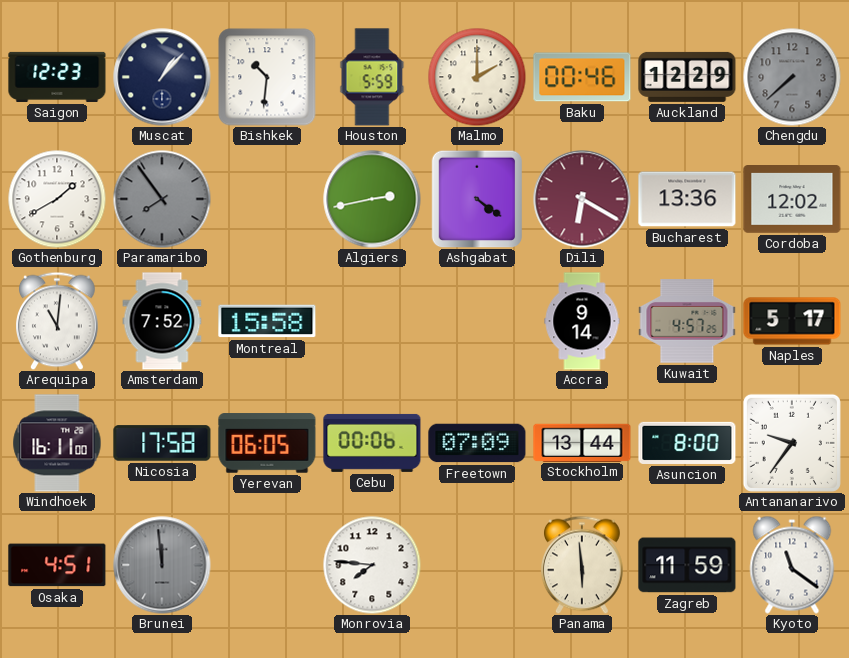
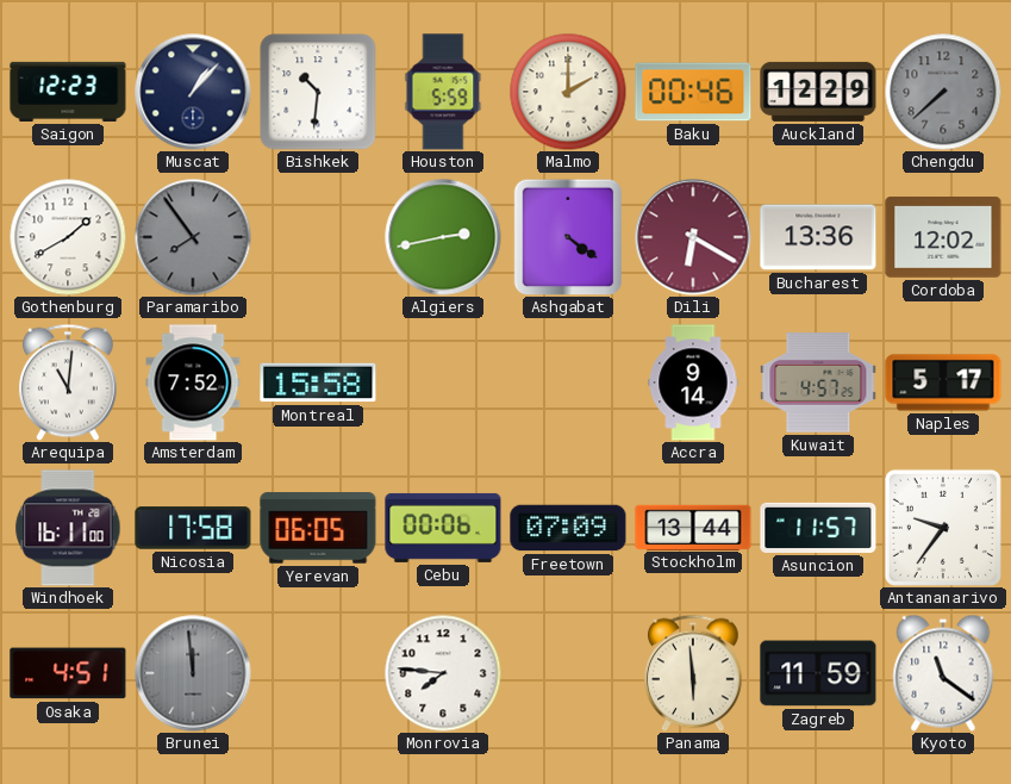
Asuncion: 8:00 -> 11:57 (818, 528)
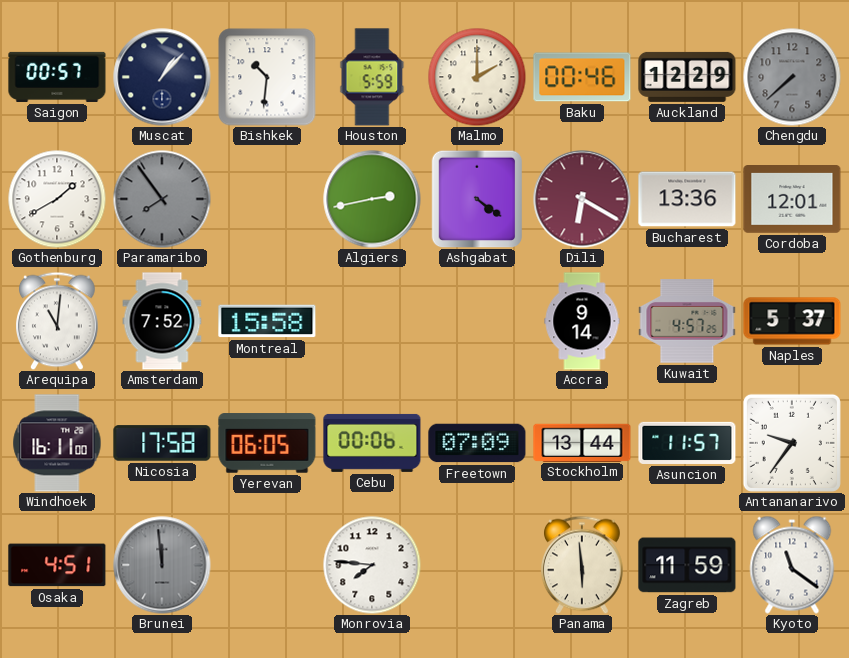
Saigon: 12:23 -> 00:57 (57, 77)
Cordoba: 12:02 -> 12:01 (792, 200)
Naples: 5:17 -> 5:37 (792, 321)
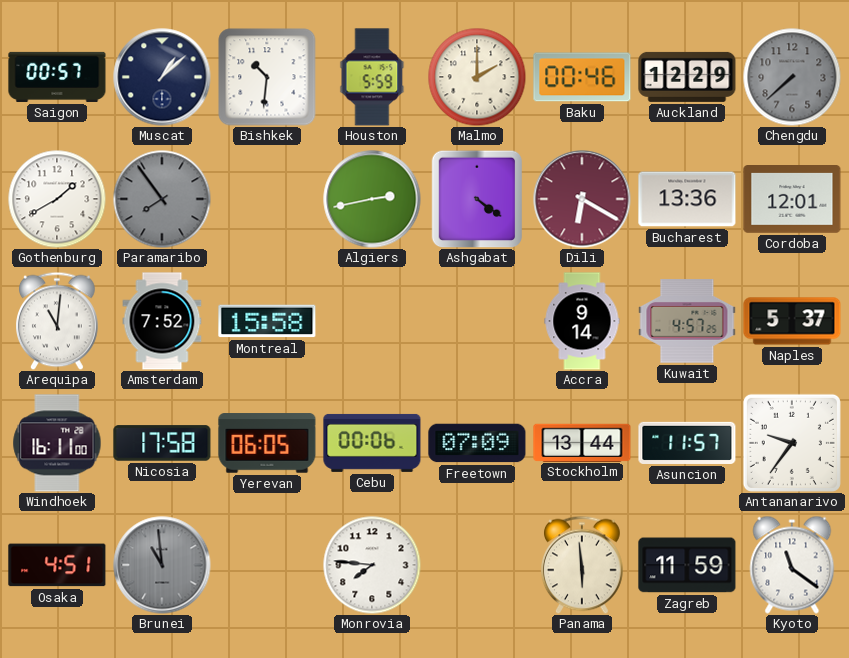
Muscat: 1:07 -> 1:08 (162, 77)
Brunei: 11:59 -> 10:59 (162, 565)
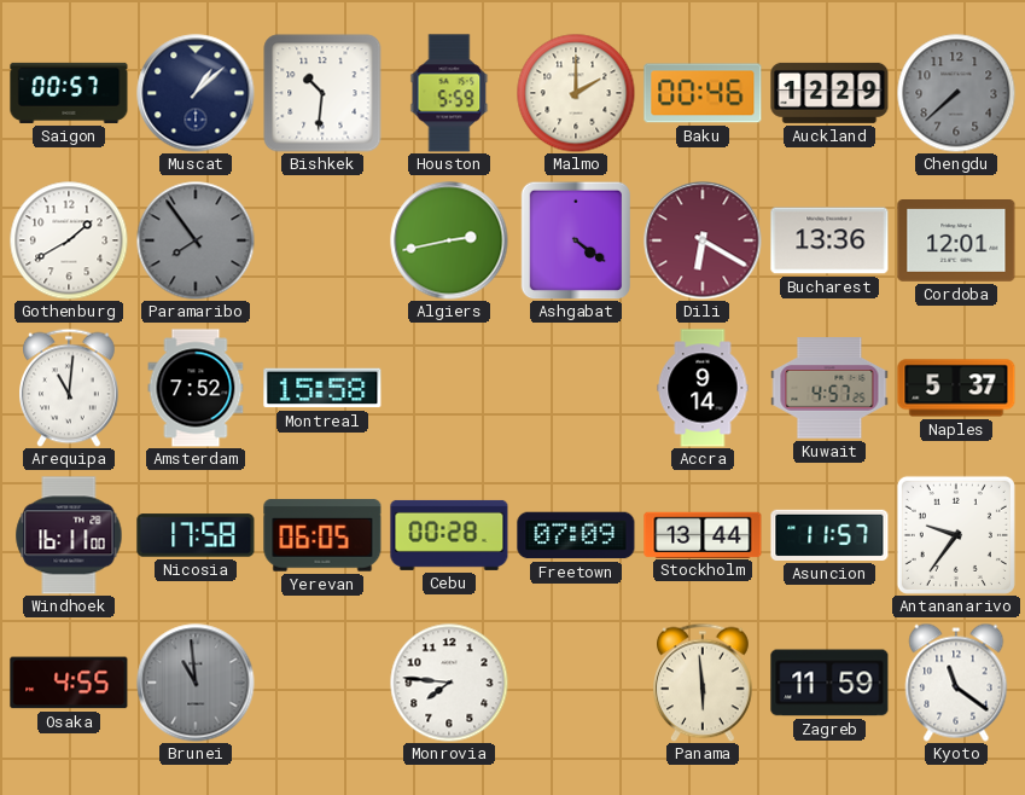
Cebu: 00:06 -> 00:28 (449, 535)
Osaka: 4:51 -> 4:55 (69, 683)
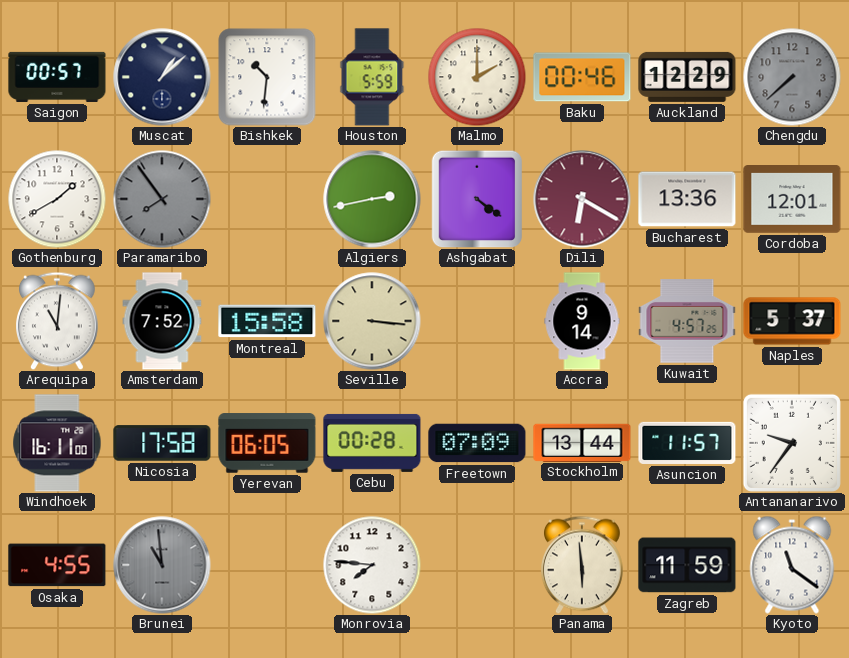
Seville: none -> 3:16 (372, 321)
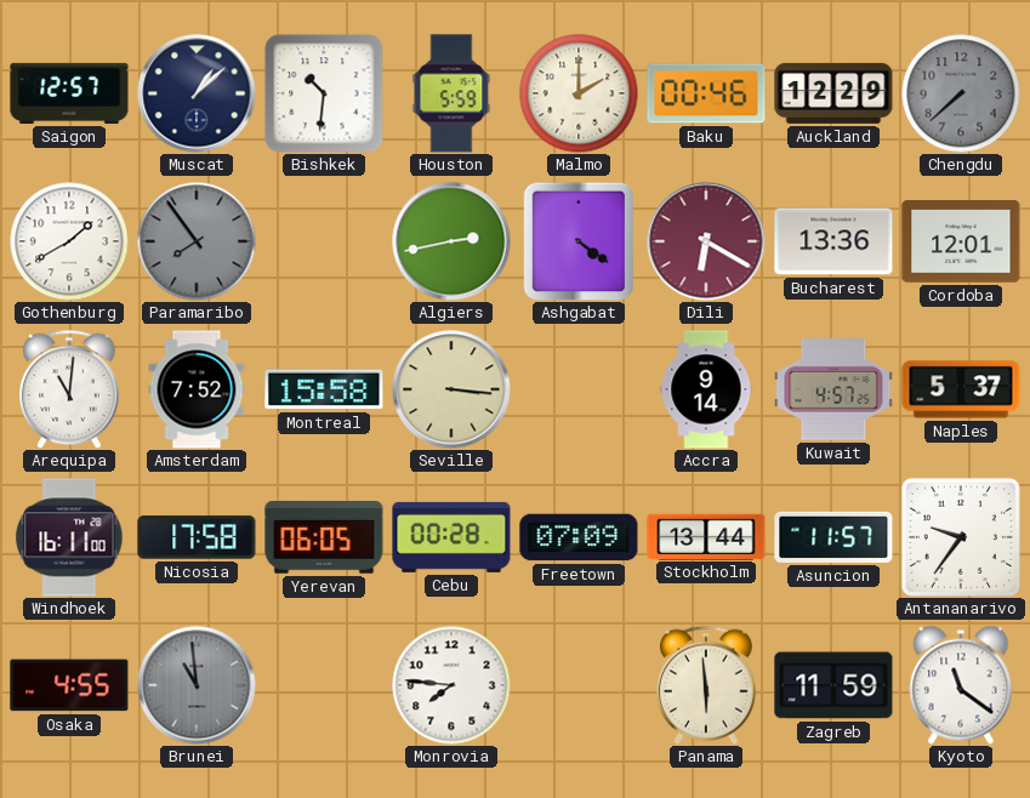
Saigon: 00:57 -> 12:57 (69, 93)
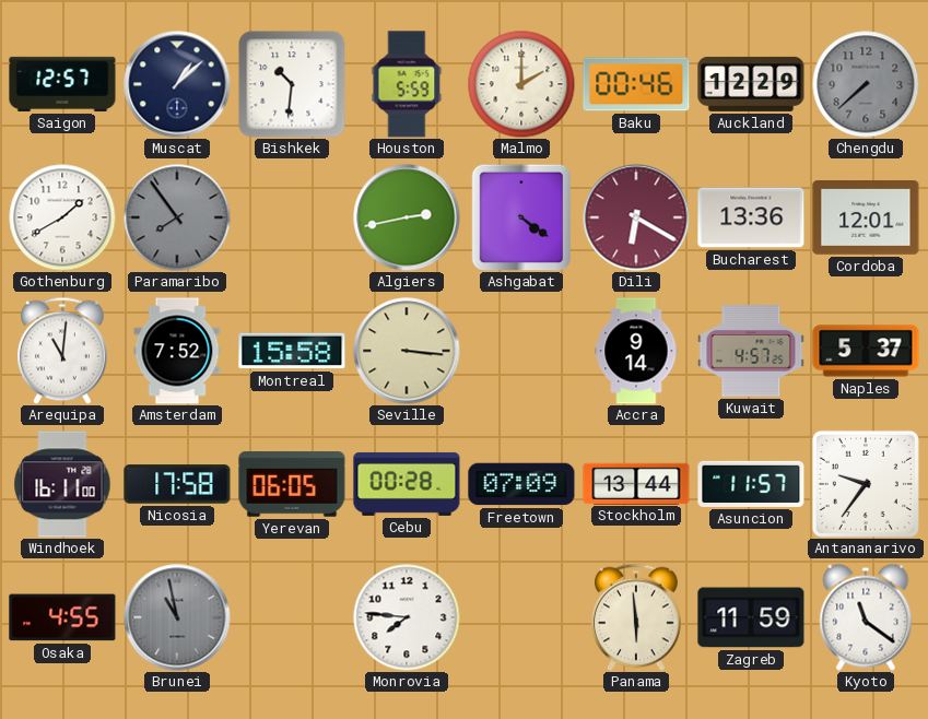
Brunei: 10:59 -> 10:58 (177, 617)
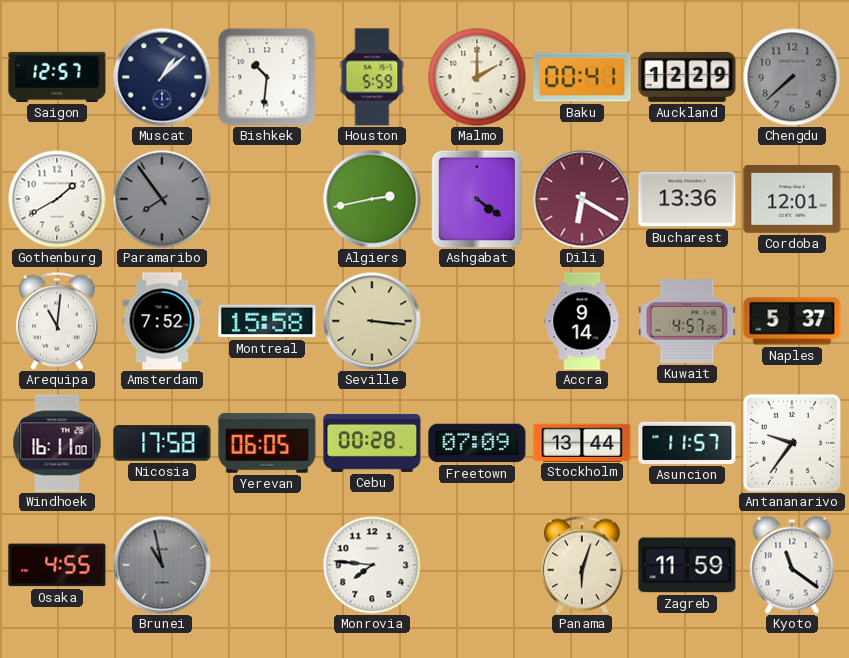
Baku: 00:46 -> 00:41 (582, 77)
Panama: 5:59 -> 6:03 (583, 565)
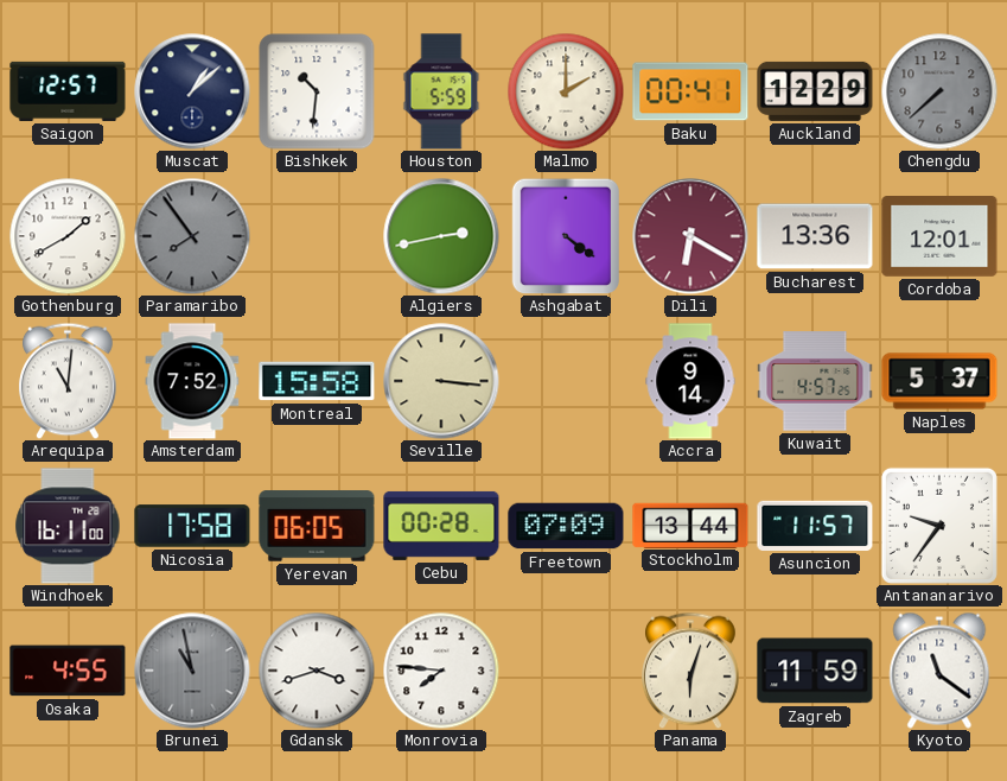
Gdansk: none -> 3:42 (317, 671)
